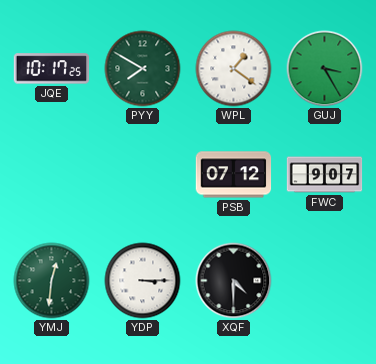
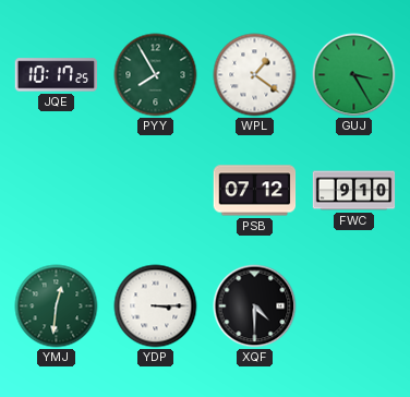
PYY: 7:50 -> 7:55 (156, 75)
FWC: 9:07 -> 9:10 (354, 191)
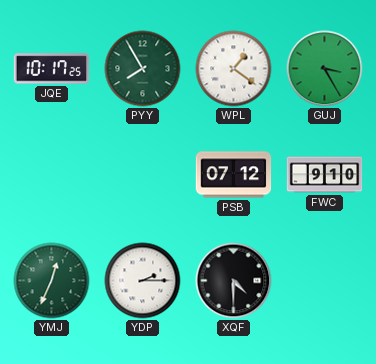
YMJ: 12:31 -> 12:34 (52, 281)
YDP: 3:15 -> 2:15 (143, 281)
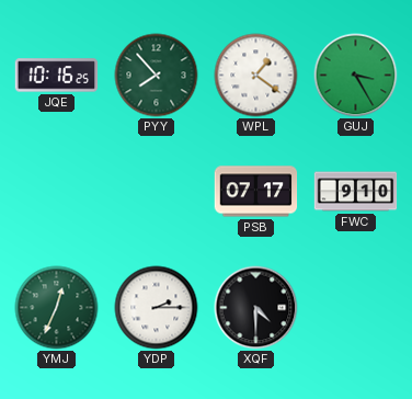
JQE: 10:17 -> 10:16 (57, 76)
PYY: 7:55 -> 7:53 (157, 76)
PSB: 07:12 -> 07:17 (256, 192)
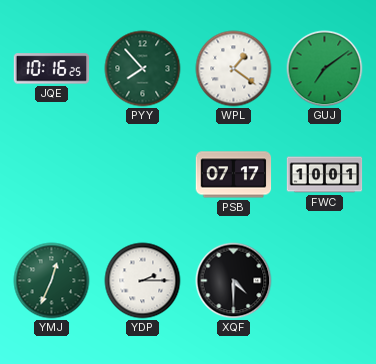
GUJ: 3:25 -> 7:09 (325, 69)
FWC: 9:10 -> 10:01 (325, 175)
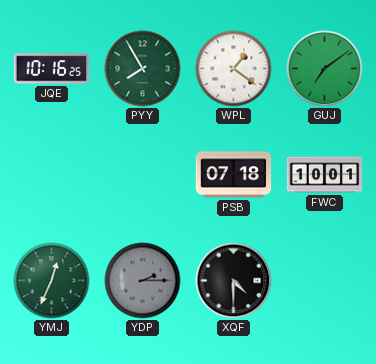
PYY: 7:53 -> 7:55 (143, 69)
PSB: 07:17 -> 07:18 (234, 175)
YDP dial: white -> grey (143, 281)
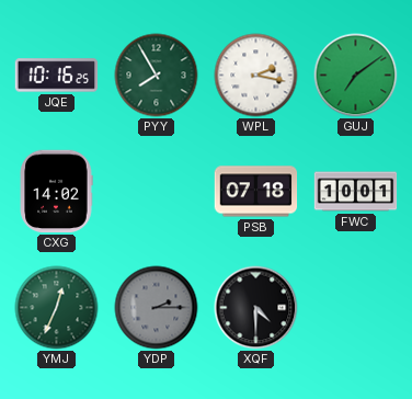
WPL: 1:21 -> 2:17 (256, 76)
CXG: none -> 14:02 (56, 192)
